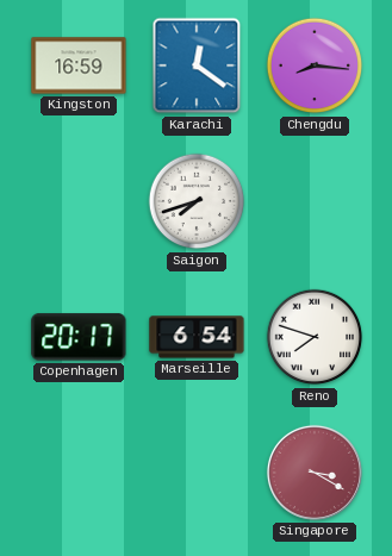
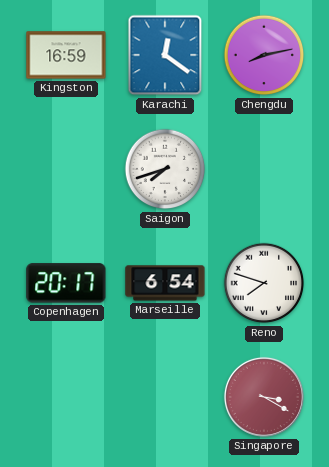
Chengdu: 8:16 -> 8:13 (264, 55)
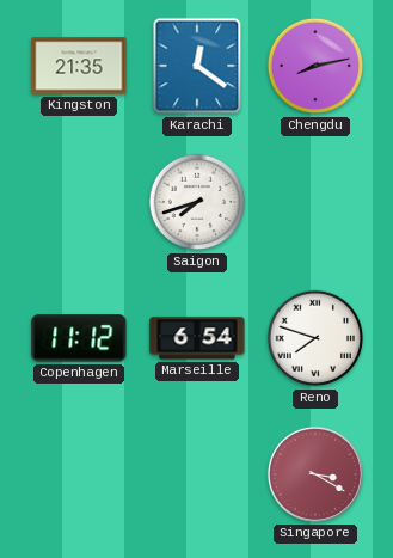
Kingston: 16:59 -> 21:35 (79, 66)
Copenhagen: 20:17 -> 11:12 (79, 338)
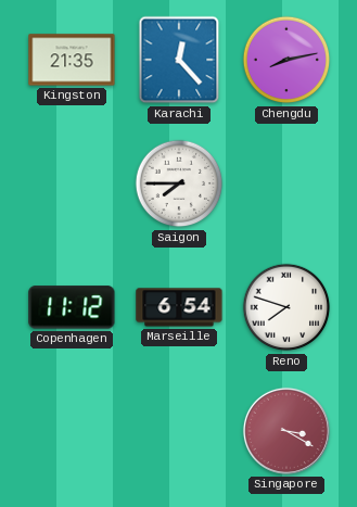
Karachi: 12:21 -> 12:23 (179, 60)
Saigon: 7:42 -> 7:45 (179, 183)
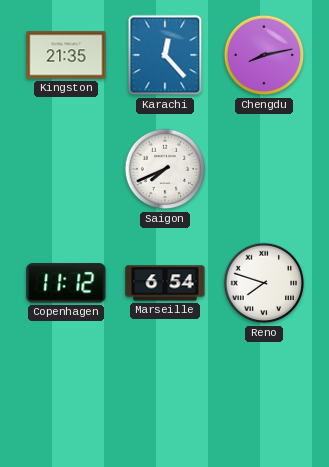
Saigon: 7:45 -> 7:41 (165, 169)
Singapore: 3:20 -> none (286, 431)
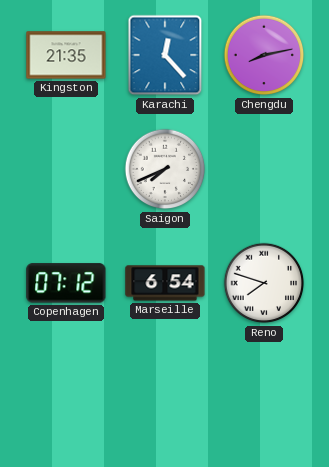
Copenhagen: 11:12 -> 07:12 (66, 283)
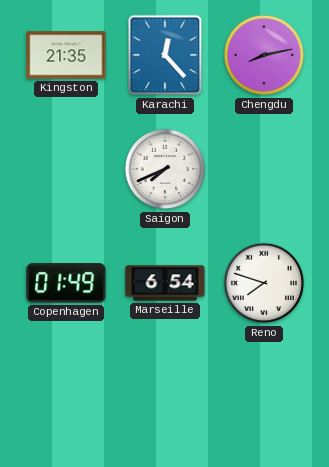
Copenhagen: 07:12 -> 01:49 (66, 283)
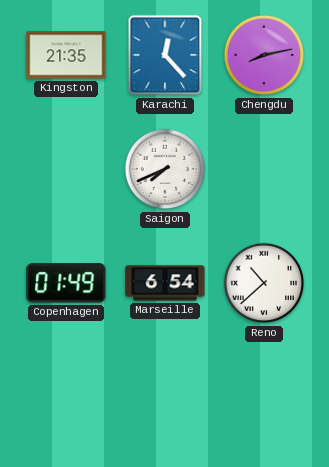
Reno: 7:48 -> 10:38 (264, 283)
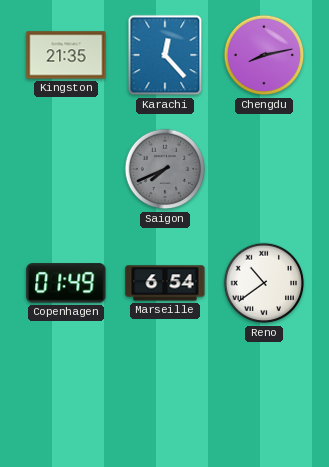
Saigon dial: white -> grey (165, 169)
Reno: 10:38 -> 10:39 (264, 283)
